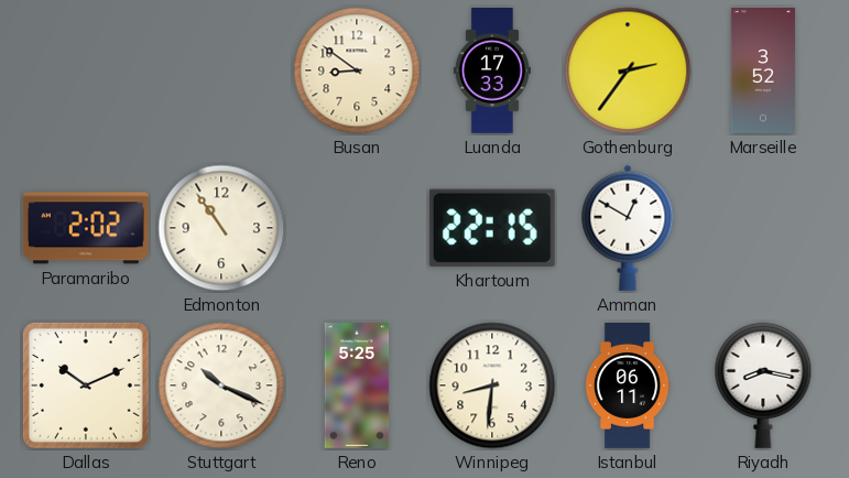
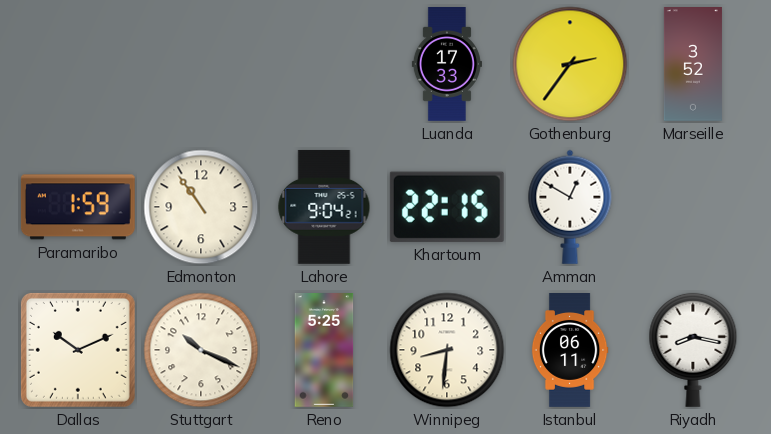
Busan: 8:51 -> none (357, 70)
Paramaribo: 2:02 -> 1:59 (78, 207)
Lahore: none -> 9:04 (324, 207)
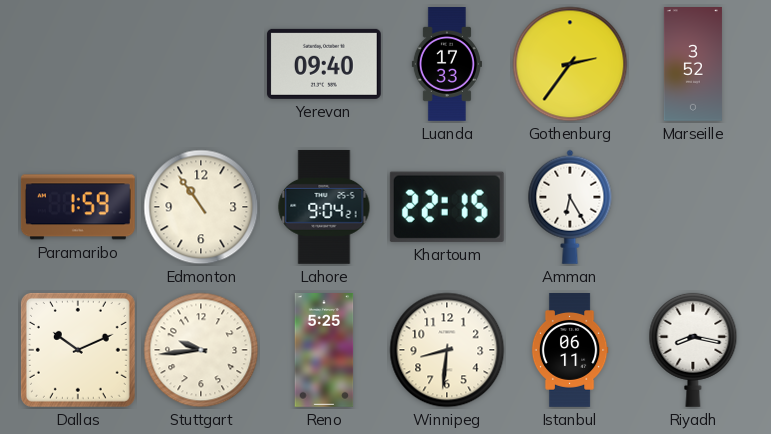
Yerevan: none -> 09:40 (324, 64)
Amman: 12:50 -> 6:25 (570, 207)
Stuttgart: 10:19 -> 9:44 (201, 350)
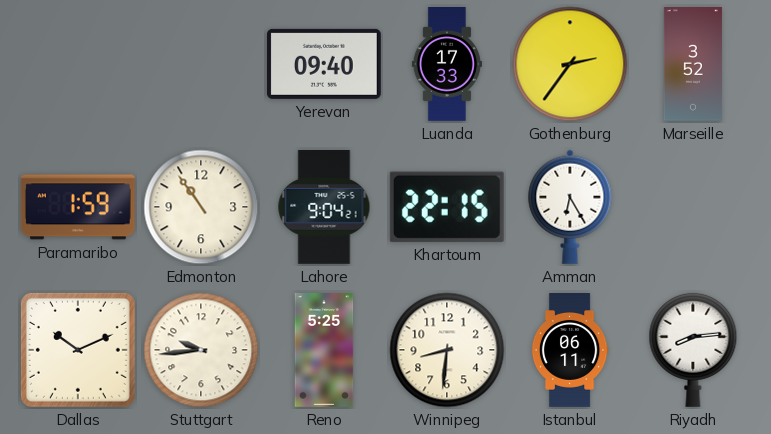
Riyadh: 8:17 -> 8:14 (693, 350)
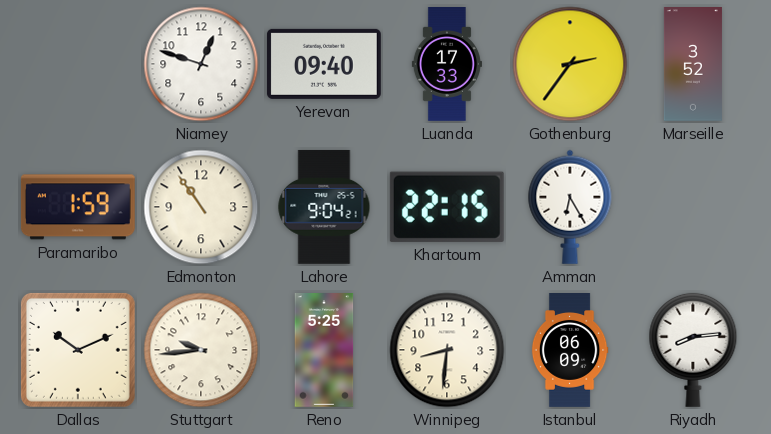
Niamey: none -> 12:48 (201, 64)
Istanbul: 06:11 -> 06:09 (570, 351)
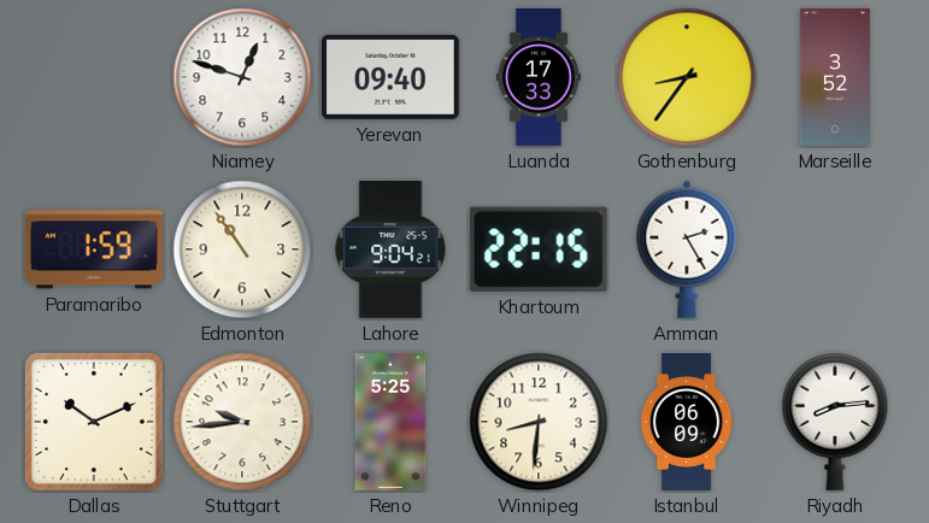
Gothenburg: 2:36 -> 8:36 (687, 77)
Amman: 6:25 -> 2:25 (687, 249)
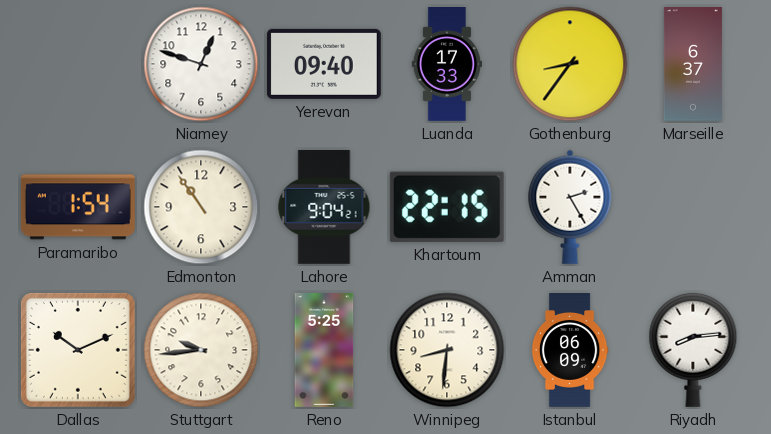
Marseille: 3:52 -> 6:37 (693, 65)
Paramaribo: 1:59 -> 1:54 (78, 207)
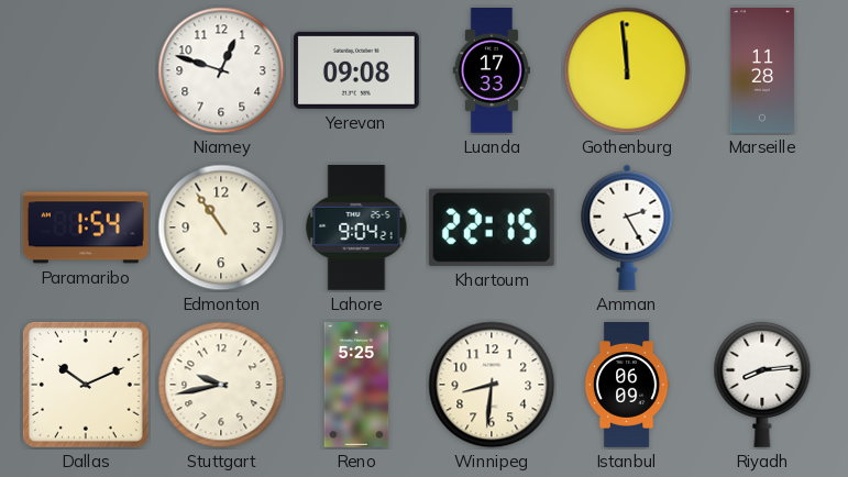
Yerevan: 09:40 -> 09:08 (356, 70)
Gothenburg: 8:36 -> 11:59 (627, 70)
Marseille: 6:37 -> 11:28 (762, 71)
Stuttgart: 9:44 -> 9:43 (221, 385)
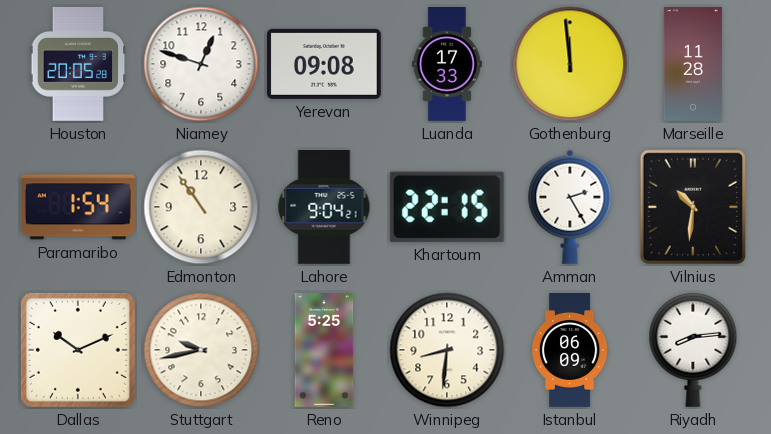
Houston: none -> 20:05 (78, 64)
Vilnius: none -> 10:31 (693, 207)
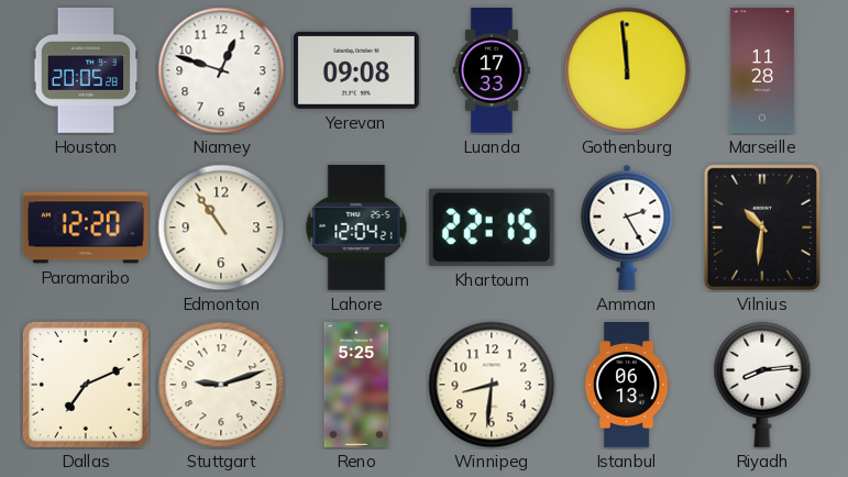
Paramaribo: 1:54 -> 12:20 (86, 228)
Lahore: 9:04 -> 12:04 (356, 228)
Dallas: 10:11 -> 7:11 (86, 385)
Stuttgart: 9:43 -> 9:12 (221, 385)
Istanbul: 06:09 -> 06:13 (627, 386)
